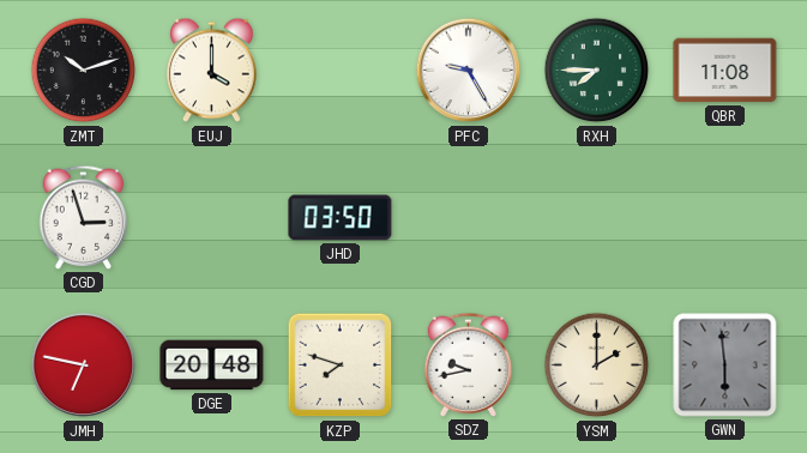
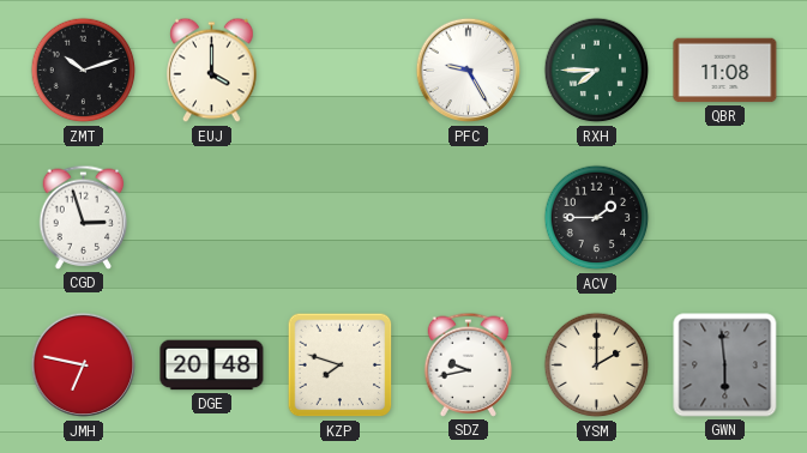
JHD: 03:50 -> none (341, 218)
ACV: none -> 1:45 (597, 218)
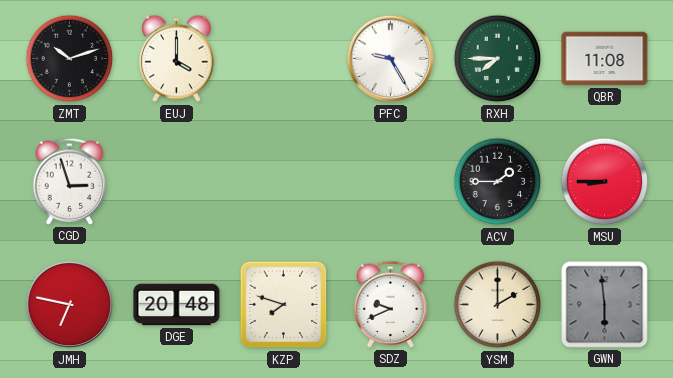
MSU: none -> 8:45 (605, 182)
SDZ: 9:43 -> 9:41 (391, 304)
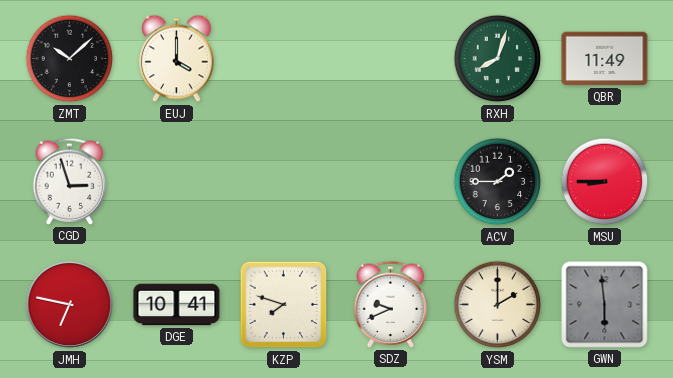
ZMT: 10:12 -> 10:08 (70, 59)
PFC: 9:25 -> none (391, 59)
RXH: 7:45 -> 8:03 (498, 59)
QBR: 11:08 -> 11:49 (605, 59)
DGE: 20:48 -> 10:41 (177, 305)
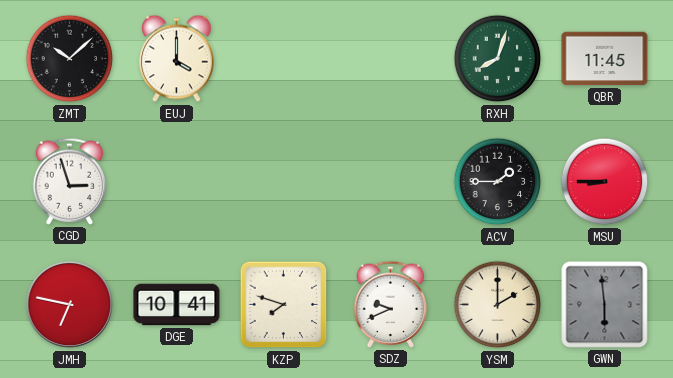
QBR: 11:49 -> 11:45 (605, 59)
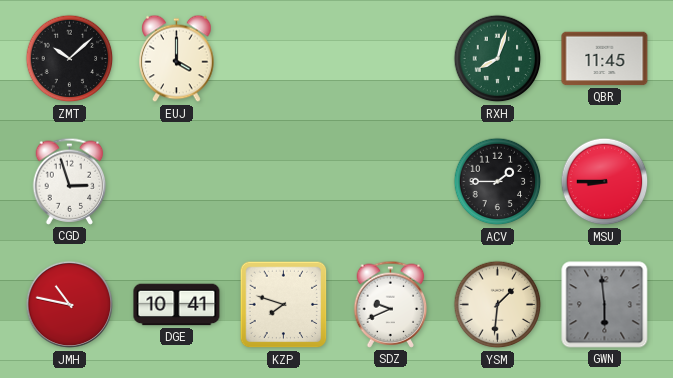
JMH: 6:47 -> 10:47 (70, 305)
YSM: 2:00 -> 1:31 (498, 305)
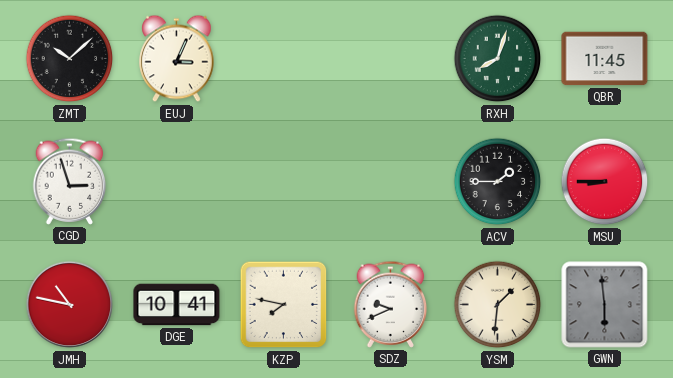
EUJ: 4:00 -> 3:04 (177, 59)
KZP: 7:48 -> 7:47 (284, 305)
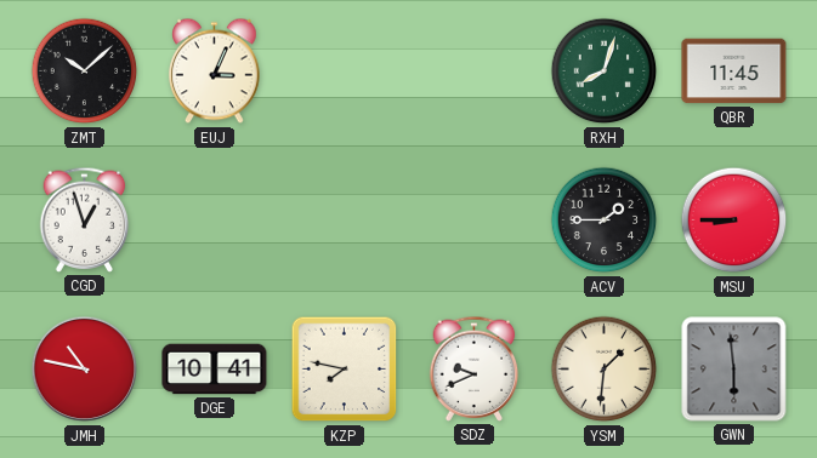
CGD: 2:57 -> 12:57 (85, 219)
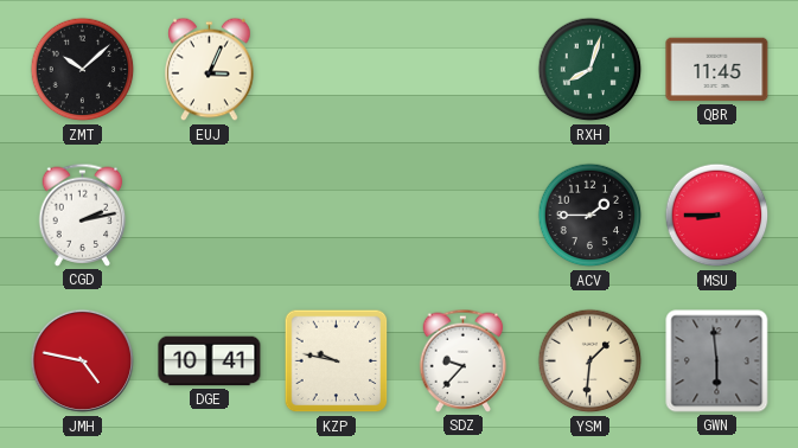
CGD: 12:57 -> 2:13 (83, 215)
JMH: 10:47 -> 4:47 (83, 361)
KZP: 7:47 -> 9:47 (337, 361)
SDZ: 9:41 -> 9:37 (464, 360)
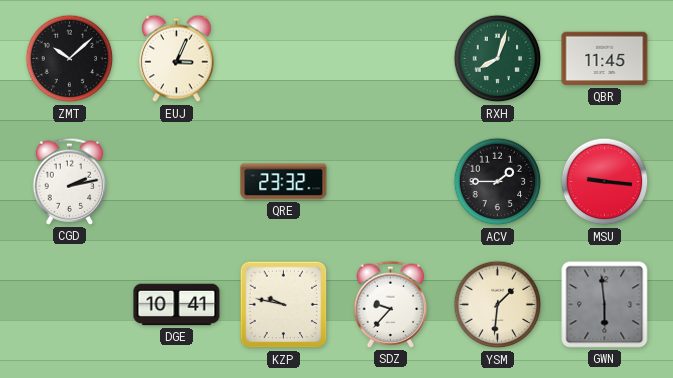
QRE: none -> 23:32 (284, 182)
MSU: 8:45 -> 9:16 (605, 182)
JMH: 4:47 -> none (83, 361)
